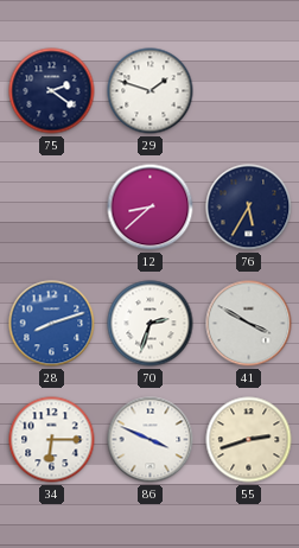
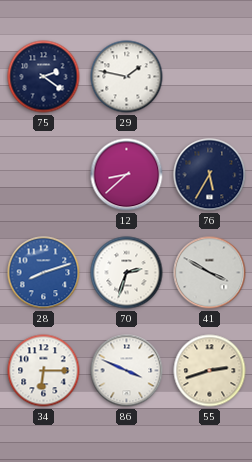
29: 1:48 -> 1:47 (127, 77)
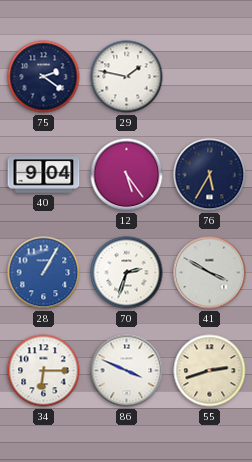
40: none -> 9:04 (44, 175)
12: 8:38 -> 5:24 (127, 175)
28: 8:12 -> 1:05 (44, 273)
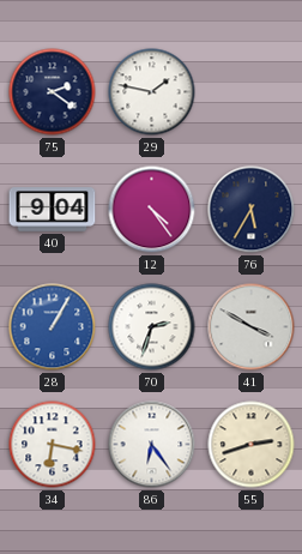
12: 5:24 -> 4:24 (152, 210)
34: 6:15 -> 6:17 (53, 445)
86: 3:49 -> 6:24 (152, 445)
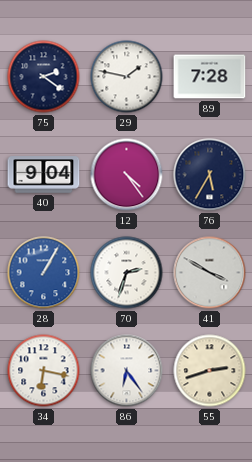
89: none -> 7:28 (210, 77)
